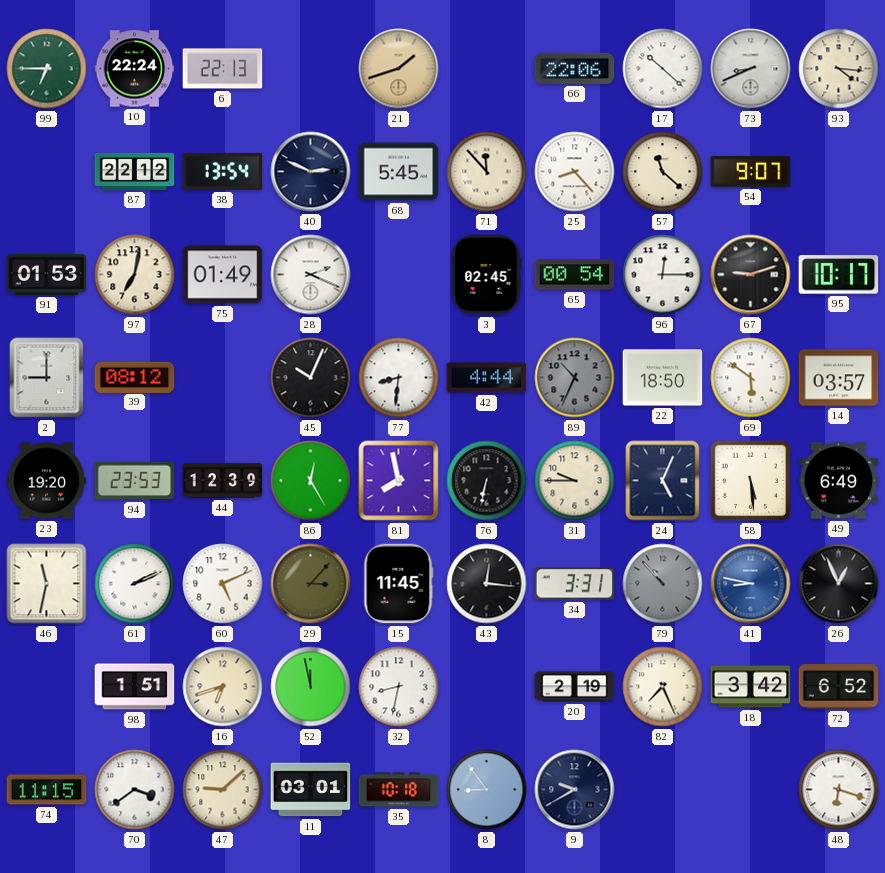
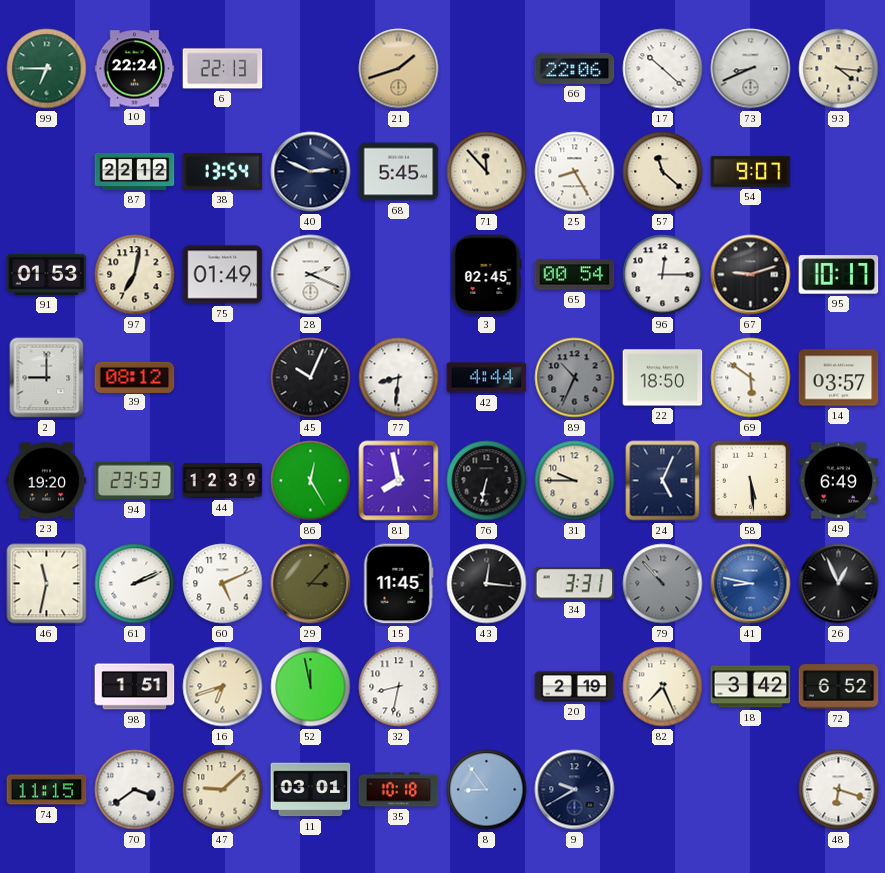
25: 8:23 -> 8:25 (575, 172)
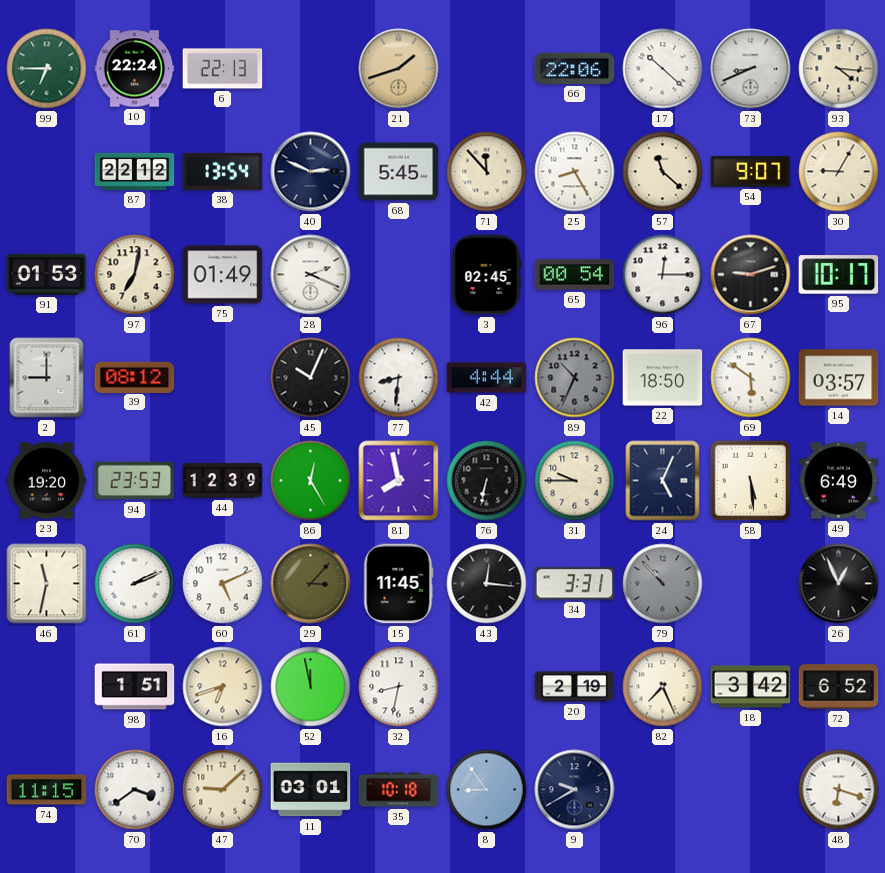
30: none -> 9:05 (839, 172)
41: 8:47 -> none (751, 584)
